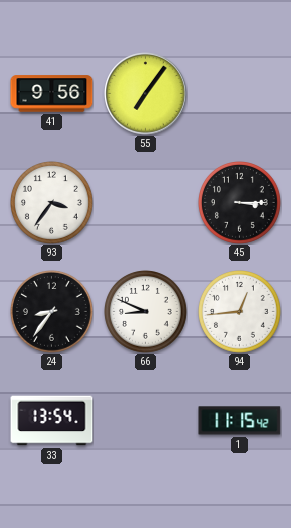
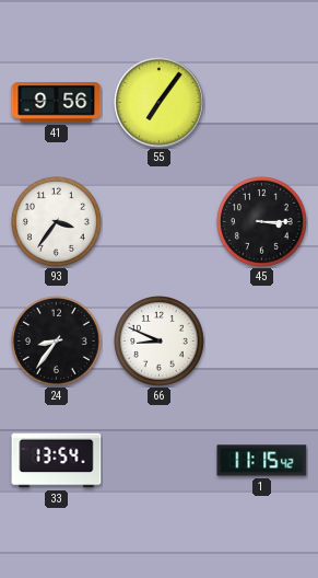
94: 12:44 -> none (240, 312)
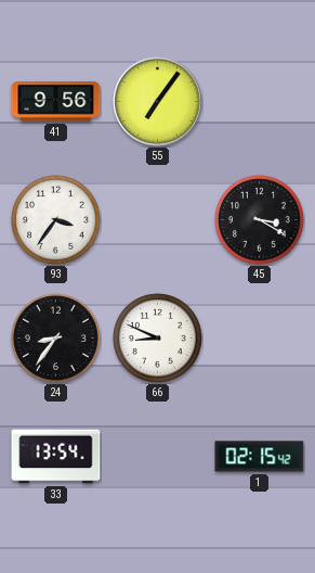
45: 3:15 -> 3:20 (260, 220)
1: 11:15 -> 02:15 (260, 457)
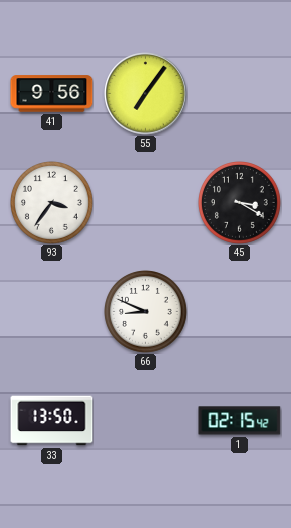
24: 8:36 -> none (56, 339)
33: 13:54 -> 13:50 (52, 421)
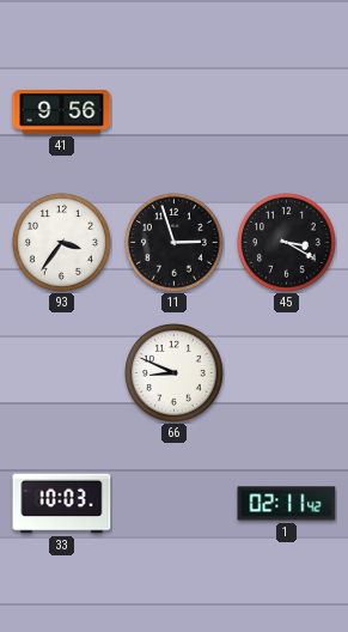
55: 7:06 -> none (146, 94)
11: none -> 2:57 (175, 243)
33: 13:50 -> 10:03 (62, 504)
1: 02:15 -> 02:11 (287, 504)
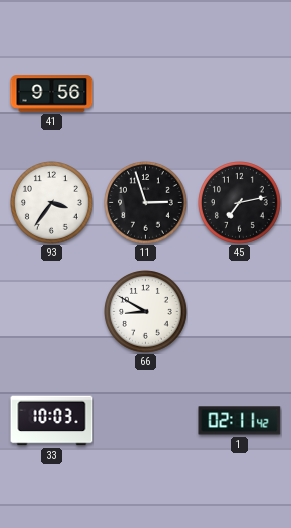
45: 3:20 -> 7:13 (240, 203)
66: 8:49 -> 8:50 (146, 312)
